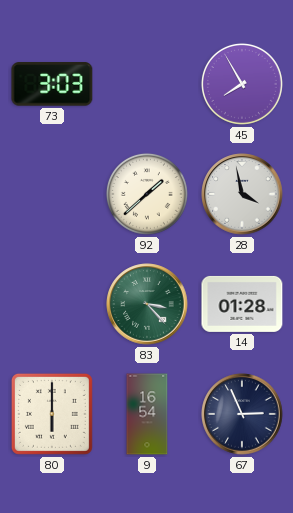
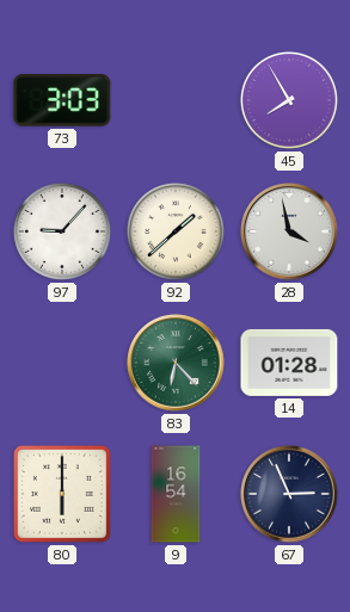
97: none -> 9:07 (62, 231)
83: 3:23 -> 6:23 (176, 363)
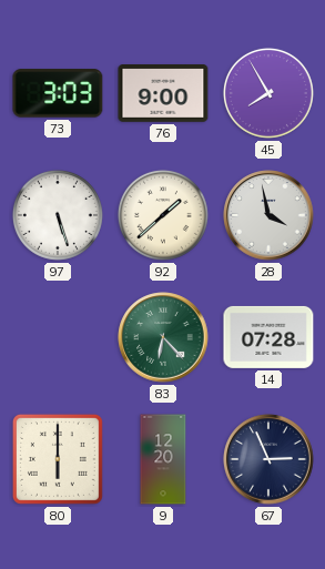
76: none -> 9:00 (163, 94)
97: 9:07 -> 5:27 (58, 215)
14: 01:28 -> 07:28 (268, 337)
9: 16:54 -> 12:20 (163, 459)
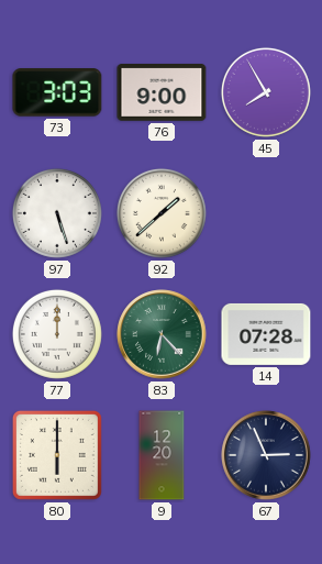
28: 3:58 -> none (268, 215)
77: none -> 12:00 (57, 334)
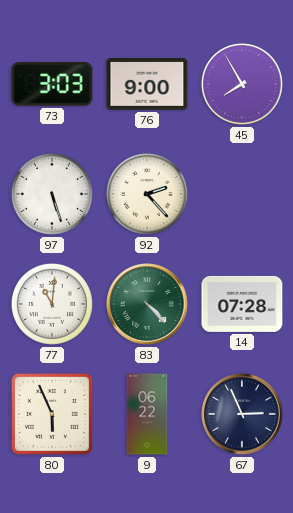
92: 1:38 -> 2:23 (147, 194)
77: 12:00 -> 11:01 (52, 304)
83: 6:23 -> 4:23 (147, 304)
80: 6:00 -> 5:56 (52, 414)
9: 12:20 -> 06:22 (147, 414)
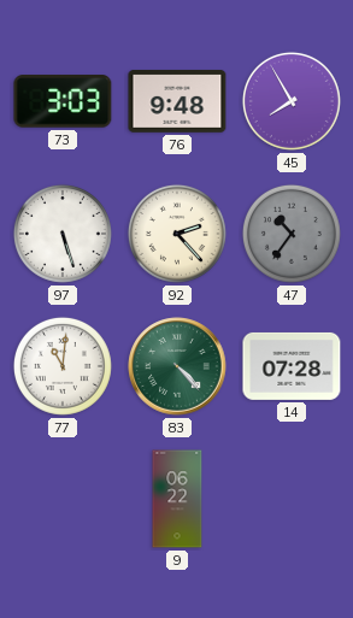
76: 9:00 -> 9:48 (177, 102)
47: none -> 10:36 (292, 234)
80: 5:56 -> none (52, 414)
67: 2:56 -> none (242, 414)
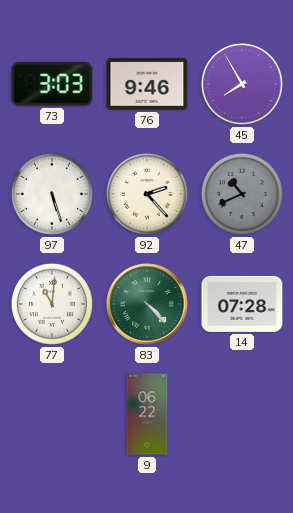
76: 9:48 -> 9:46 (147, 85)
47: 10:36 -> 10:41 (242, 194)
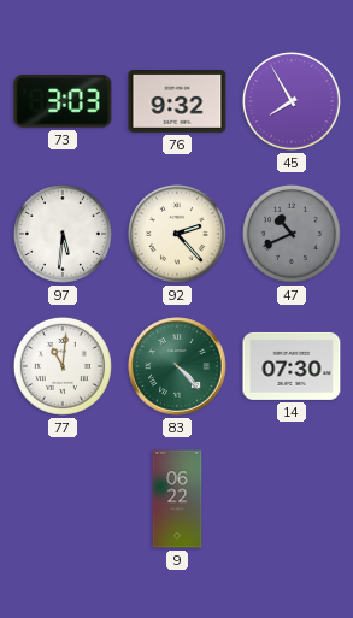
76: 9:46 -> 9:32 (177, 102)
97: 5:27 -> 5:31 (63, 234)
14: 07:28 -> 07:30 (292, 366)
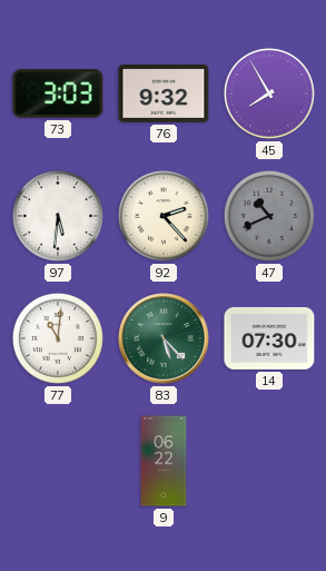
83: 4:23 -> 5:23 (164, 338)
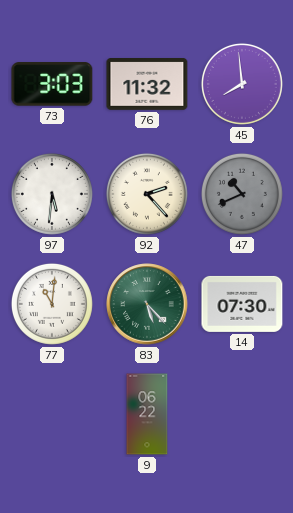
76: 9:32 -> 11:32 (147, 85)
45: 7:55 -> 7:59 (242, 84)
